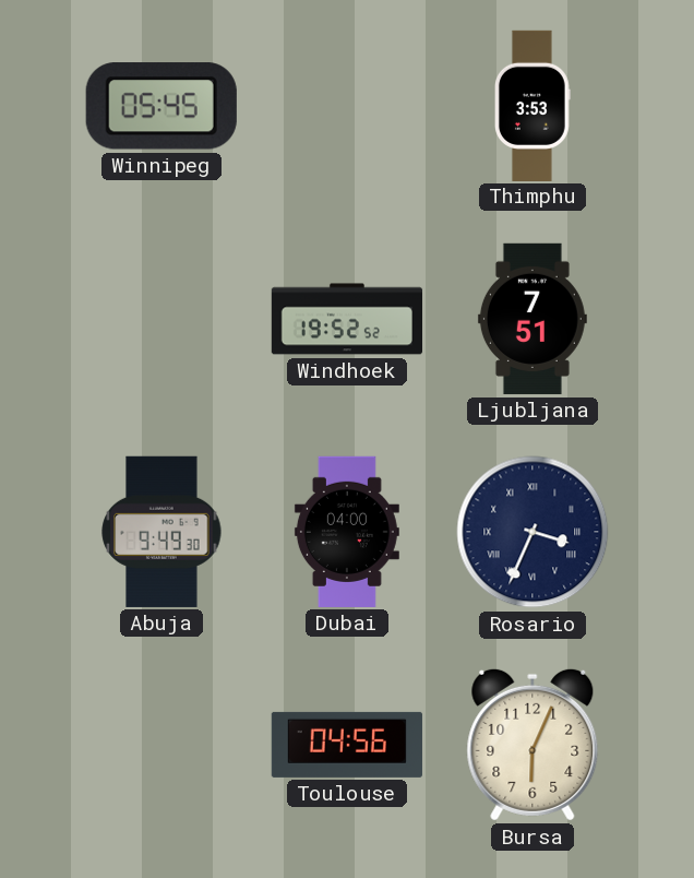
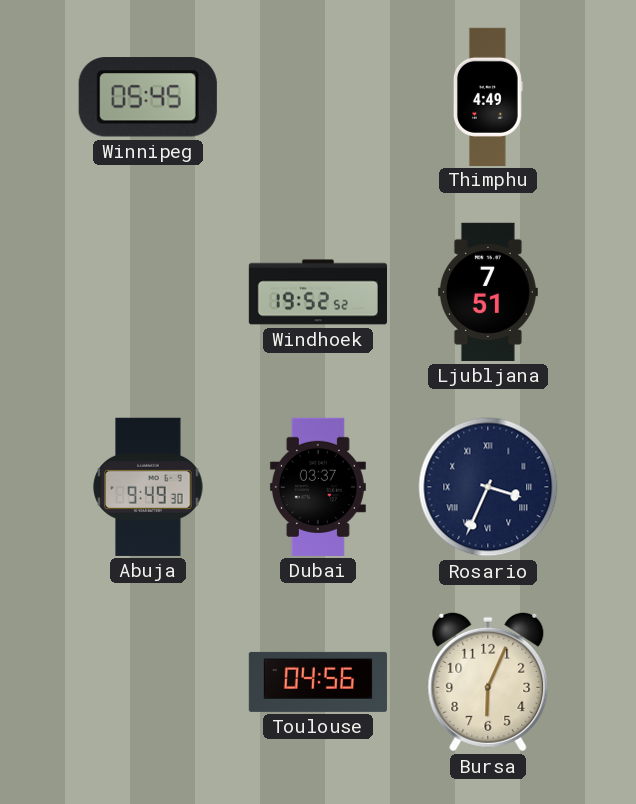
Thimphu: 3:53 -> 4:49 (489, 96)
Dubai: 04:00 -> 03:37 (318, 487)
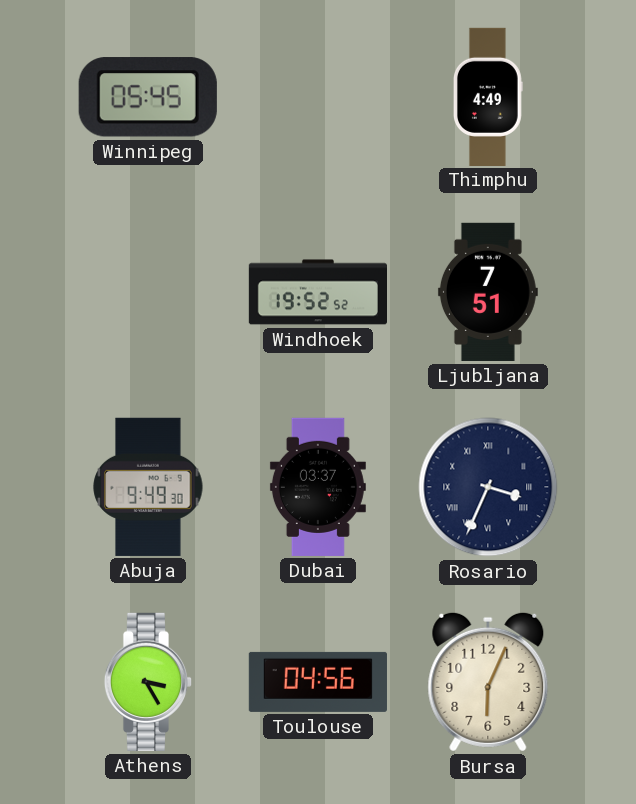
Athens: none -> 3:25 (148, 682)
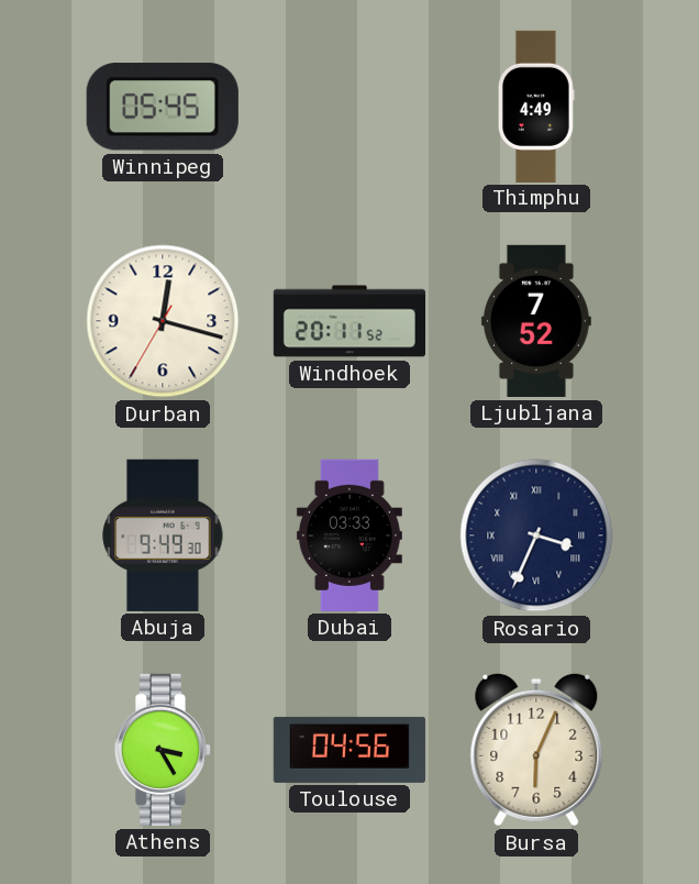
Durban: none -> 12:17 (163, 321)
Windhoek: 19:52 -> 20:11 (348, 321)
Ljubljana: 7:51 -> 7:52 (536, 321)
Dubai: 03:37 -> 03:33 (349, 535)
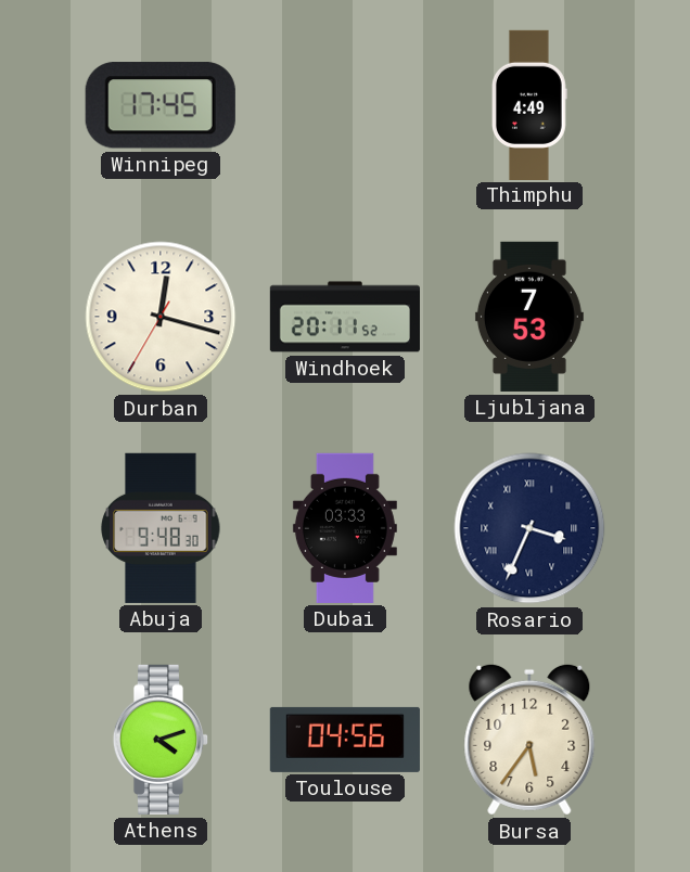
Winnipeg: 05:45 -> 17:45 (161, 105)
Ljubljana: 7:52 -> 7:53 (529, 317)
Abuja: 9:49 -> 9:48 (161, 528)
Athens: 3:25 -> 4:12 (161, 740)
Bursa: 6:04 -> 5:36 (529, 740)
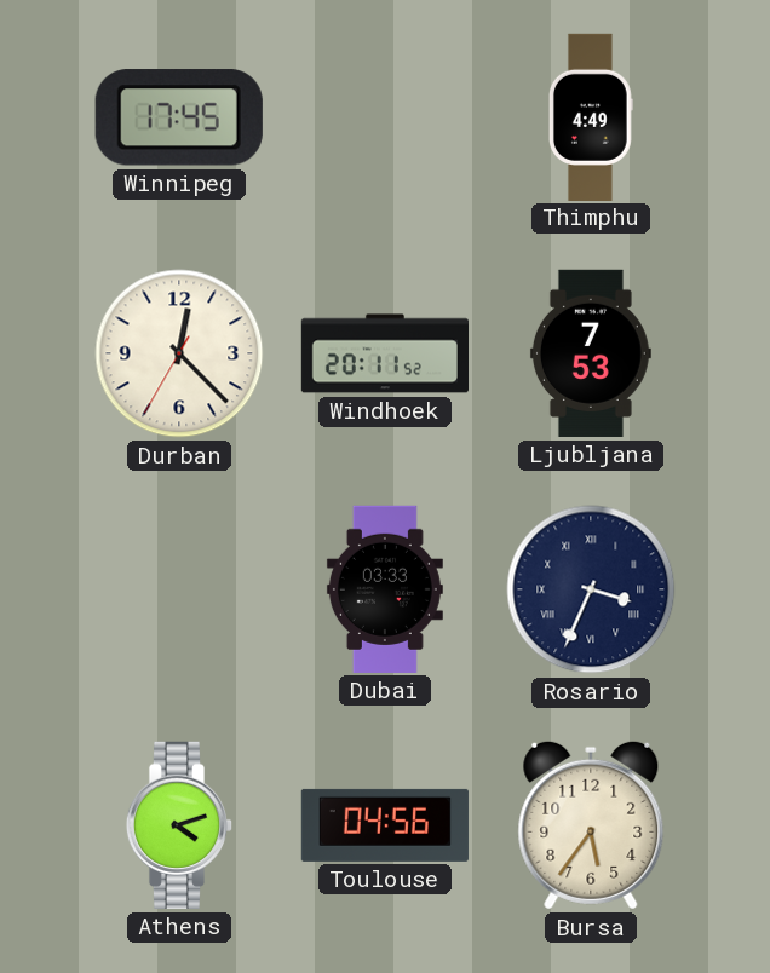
Durban: 12:17 -> 12:22 (179, 353)
Abuja: 9:48 -> none (161, 528)
